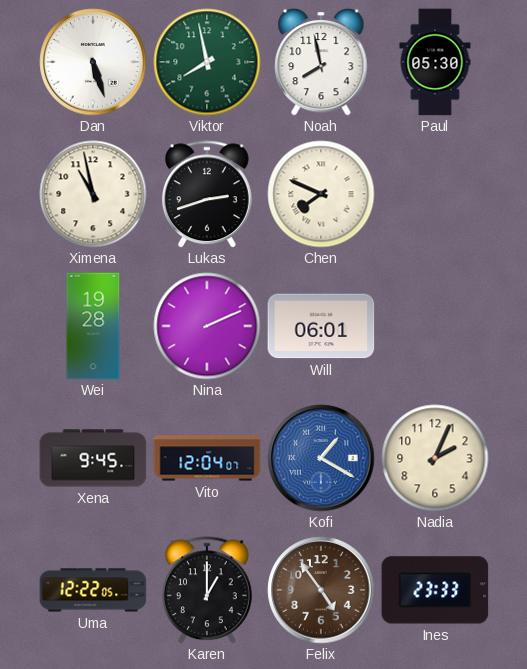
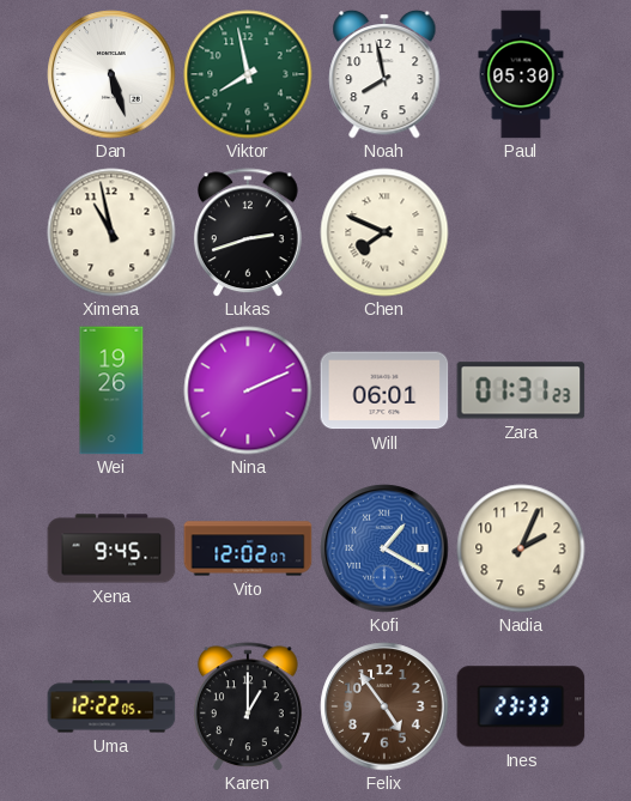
Wei: 19:28 -> 19:26 (111, 390)
Zara: none -> 01:31 (521, 390)
Vito: 12:04 -> 12:02 (248, 548)
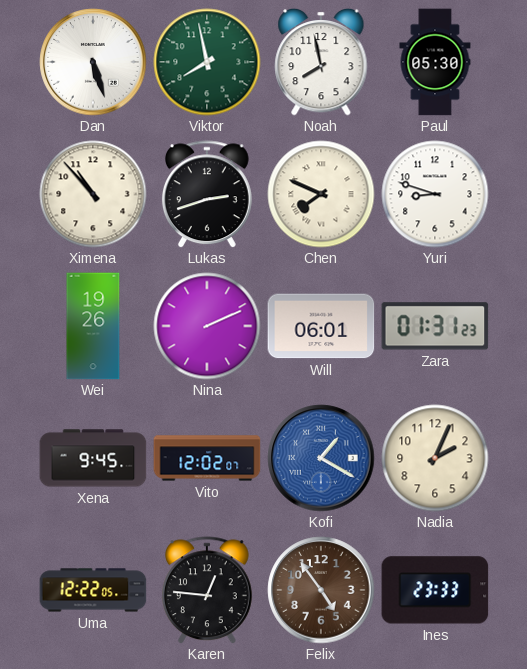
Ximena: 10:58 -> 10:53 (93, 194)
Yuri: none -> 8:48 (435, 194)
Karen: 1:00 -> 12:46 (207, 590)
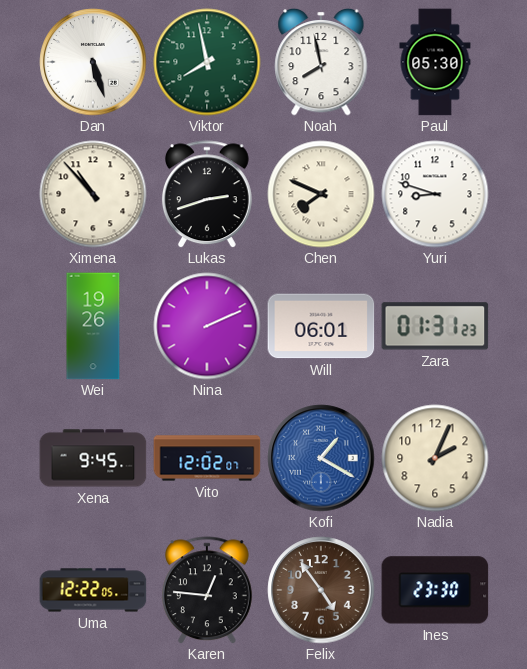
Ines: 23:33 -> 23:30 (435, 590)
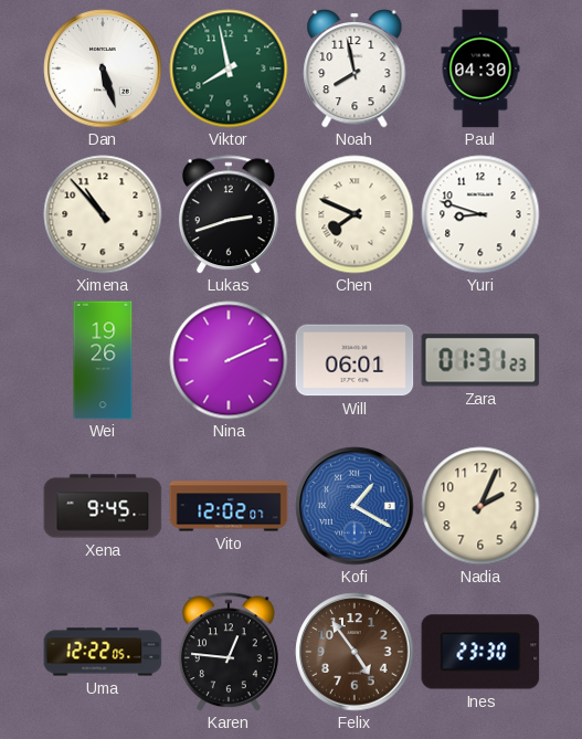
Paul: 05:30 -> 04:30 (480, 68)
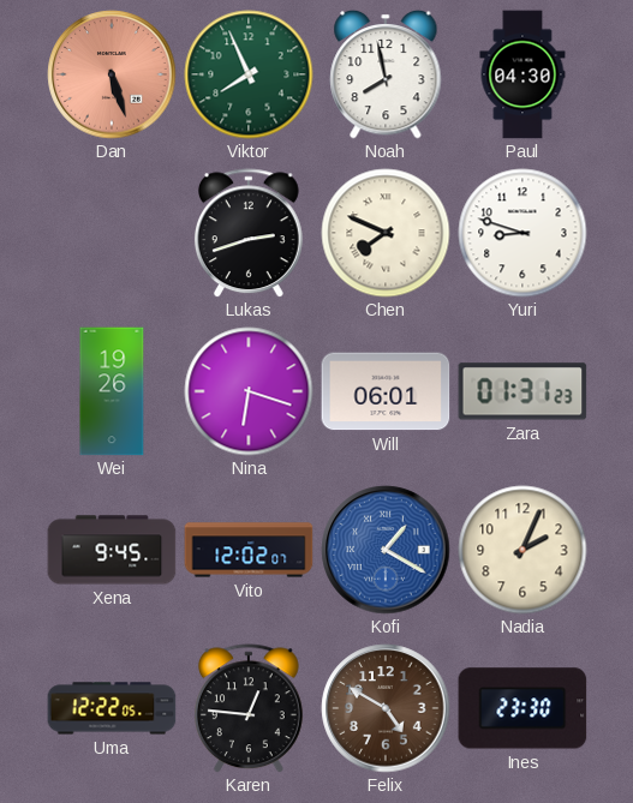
Dan dial: white -> salmon (112, 74)
Viktor: 7:58 -> 7:56 (249, 74)
Ximena: 10:53 -> none (103, 214)
Nina: 2:11 -> 6:18 (249, 391)
Felix: 4:54 -> 4:50 (386, 708)
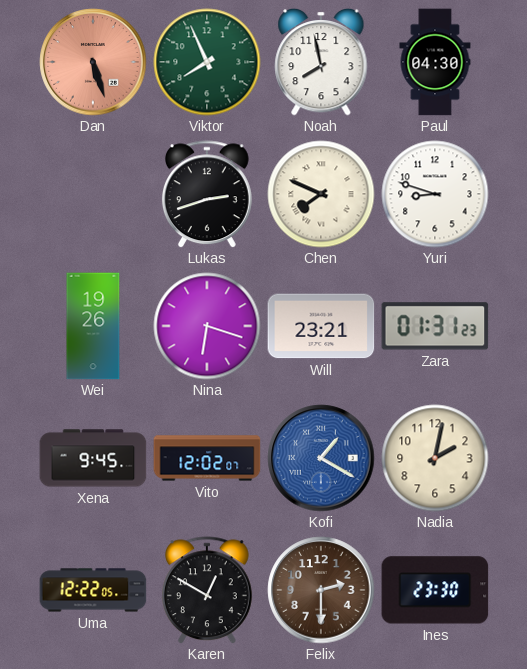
Will: 06:01 -> 23:21 (321, 326)
Nadia: 2:04 -> 2:02 (435, 458)
Karen: 12:46 -> 12:50 (207, 590)
Felix: 4:50 -> 2:30 (321, 590)
